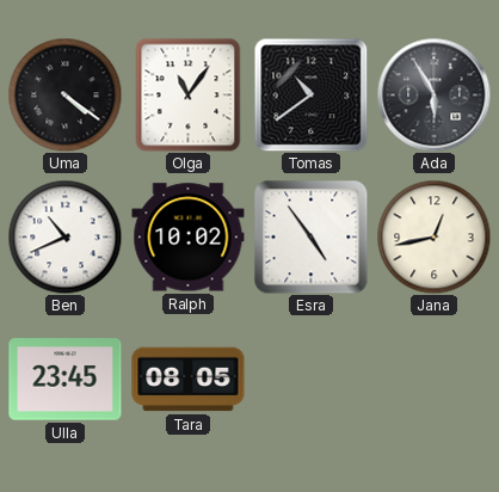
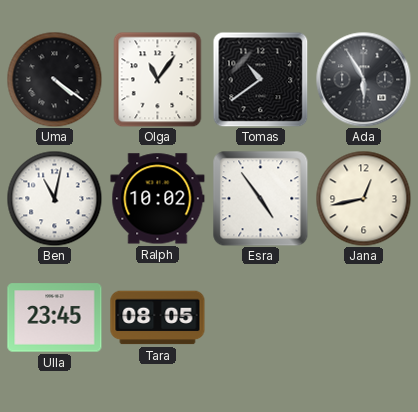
Ben: 10:41 -> 11:02 (54, 198)
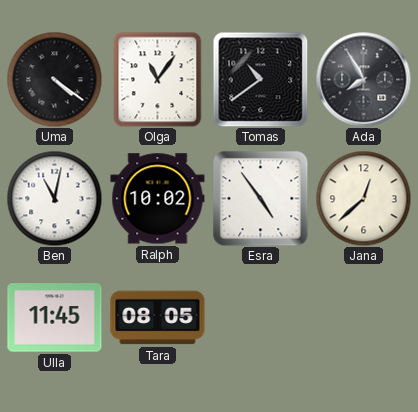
Ada: 5:55 -> 7:55 (363, 79)
Jana: 12:43 -> 12:38 (363, 198)
Ulla: 23:45 -> 11:45 (55, 318)
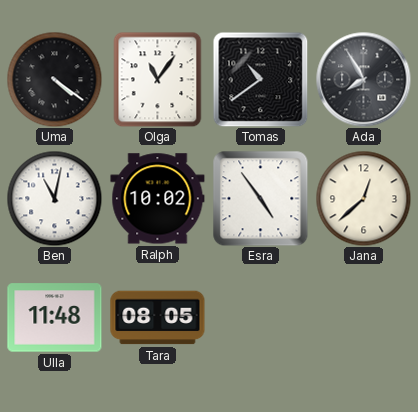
Ulla: 11:45 -> 11:48 (55, 318)
